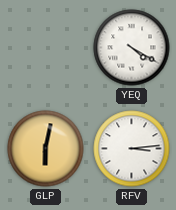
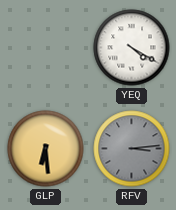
GLP: 6:02 -> 6:29 (46, 149)
RFV dial: white -> grey (132, 149)
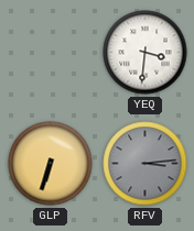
YEQ: 4:20 -> 3:31 (145, 53)
GLP: 6:29 -> 6:33 (51, 164)
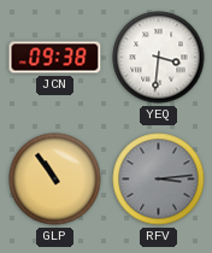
JCN: none -> 09:38 (55, 58)
GLP: 6:33 -> 10:54 (55, 180)
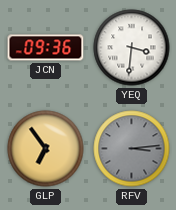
JCN: 09:38 -> 09:36 (46, 48)
GLP: 10:54 -> 6:54 (46, 149)
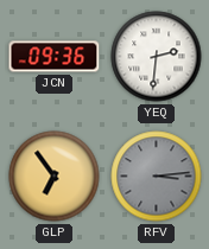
YEQ: 3:31 -> 2:31 (157, 57)
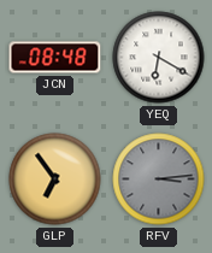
JCN: 09:36 -> 08:48 (55, 58)
YEQ: 2:31 -> 6:20 (159, 58)
